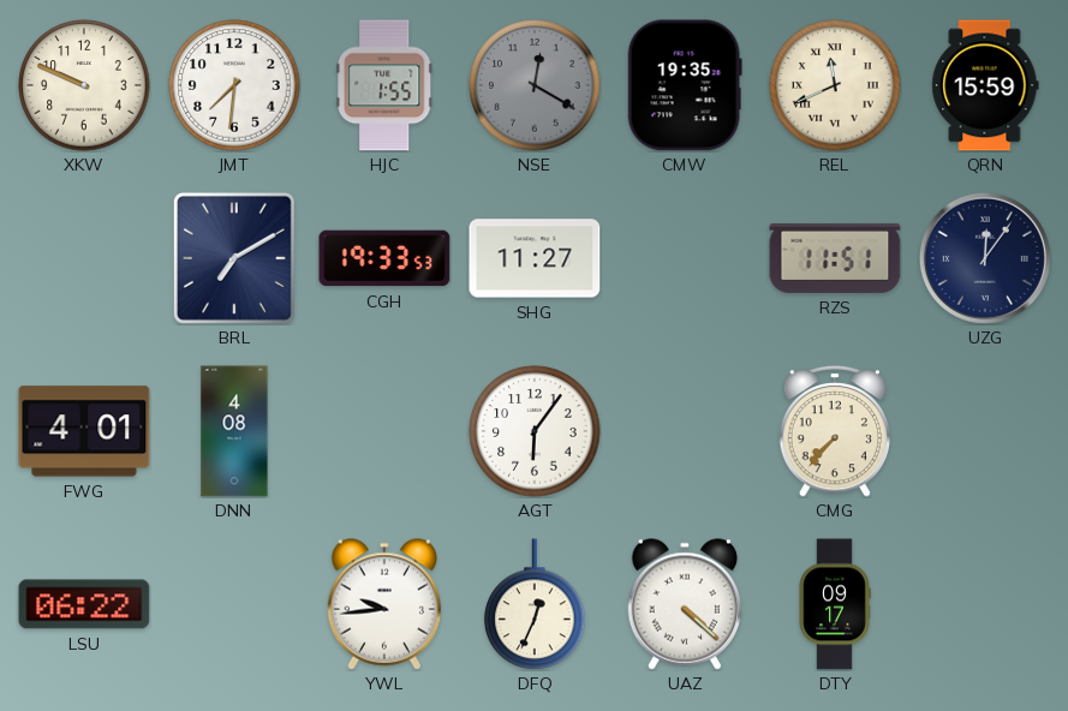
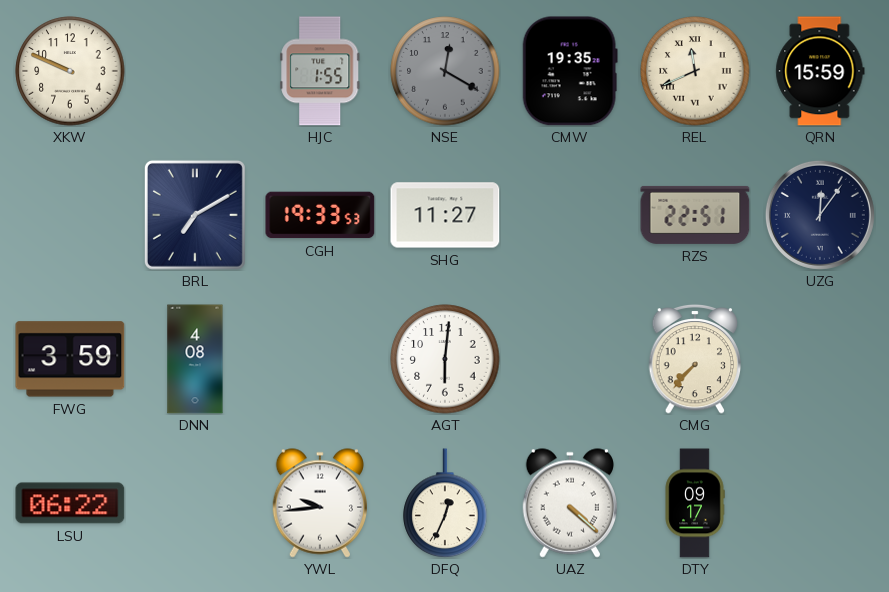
JMT: 7:31 -> none (234, 85)
RZS: 11:51 -> 22:51 (695, 215)
FWG: 4:01 -> 3:59 (70, 359)
AGT: 6:06 -> 6:01 (445, 359)
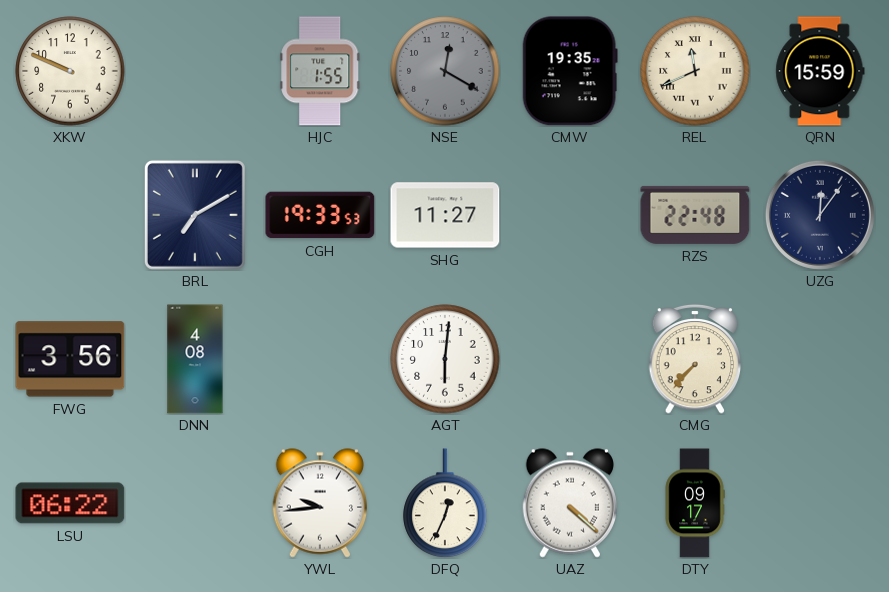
RZS: 22:51 -> 22:48 (695, 215)
FWG: 3:59 -> 3:56 (70, 359)
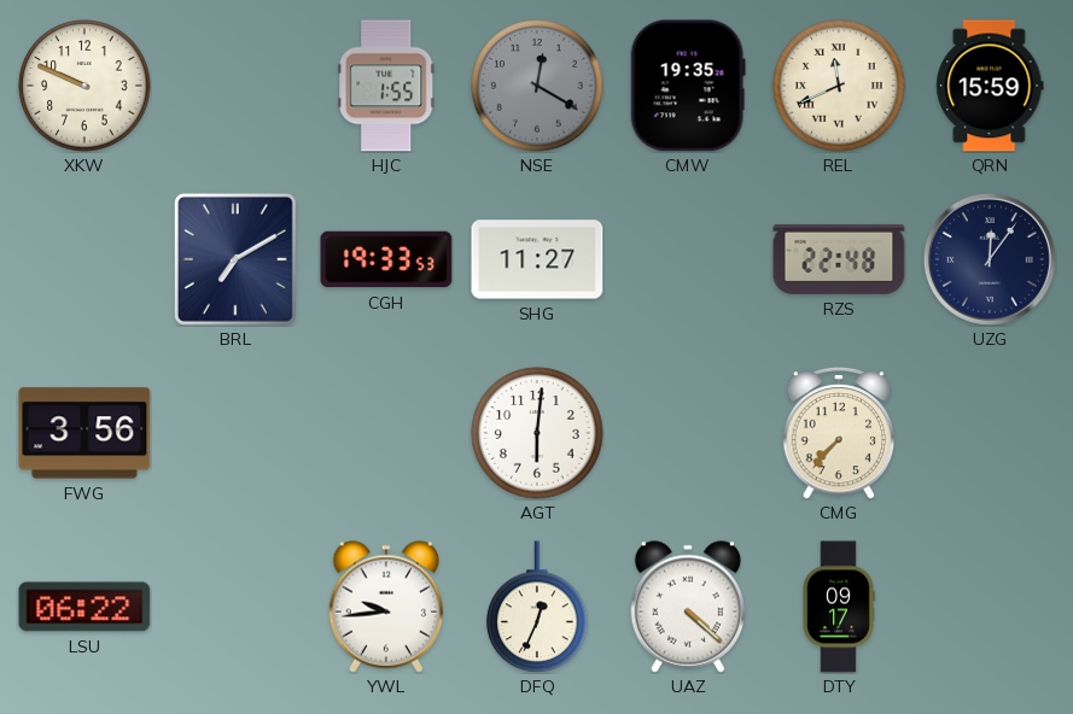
DNN: 4:08 -> none (195, 359)
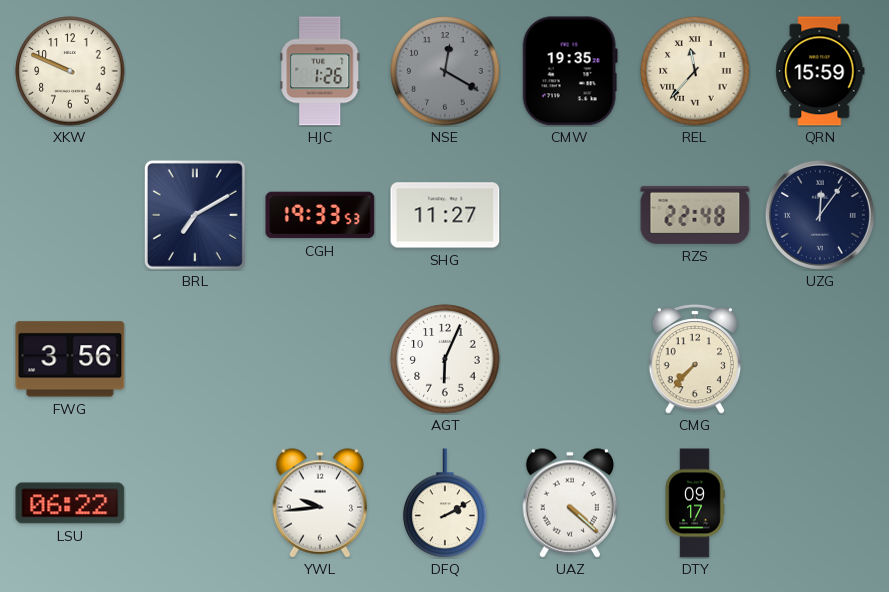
HJC: 1:55 -> 1:26 (320, 71)
REL: 11:41 -> 11:37 (695, 71)
AGT: 6:01 -> 6:04 (445, 359)
DFQ: 12:34 -> 2:10 (445, 503)
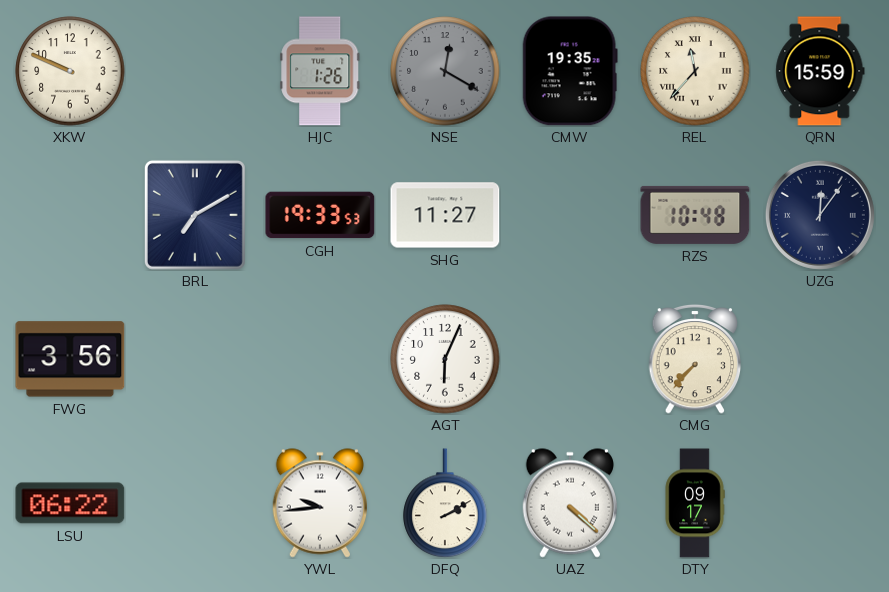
RZS: 22:48 -> 10:48 (695, 215)
